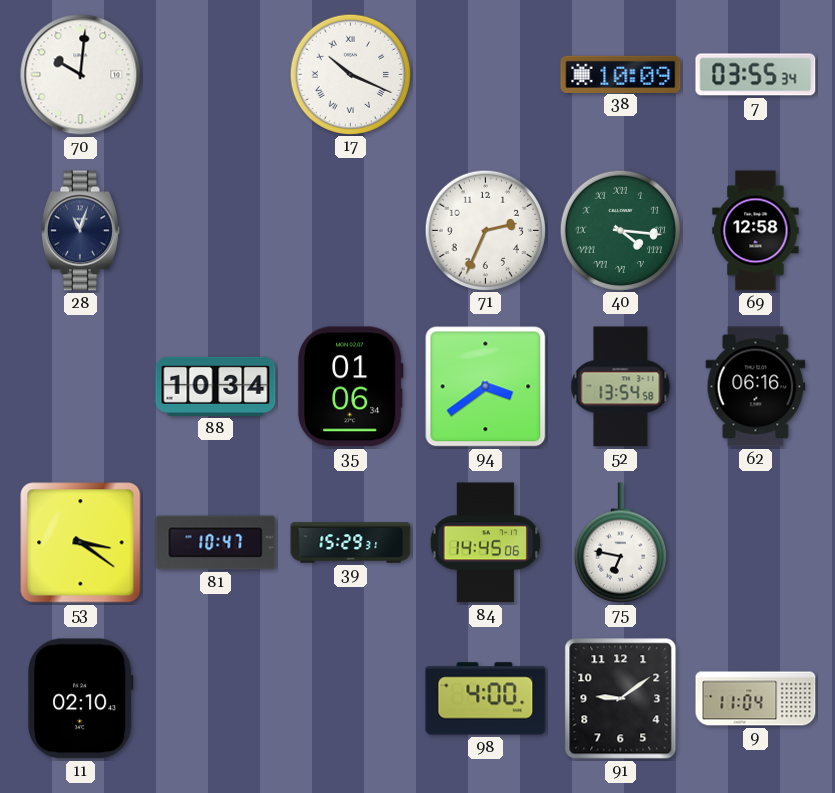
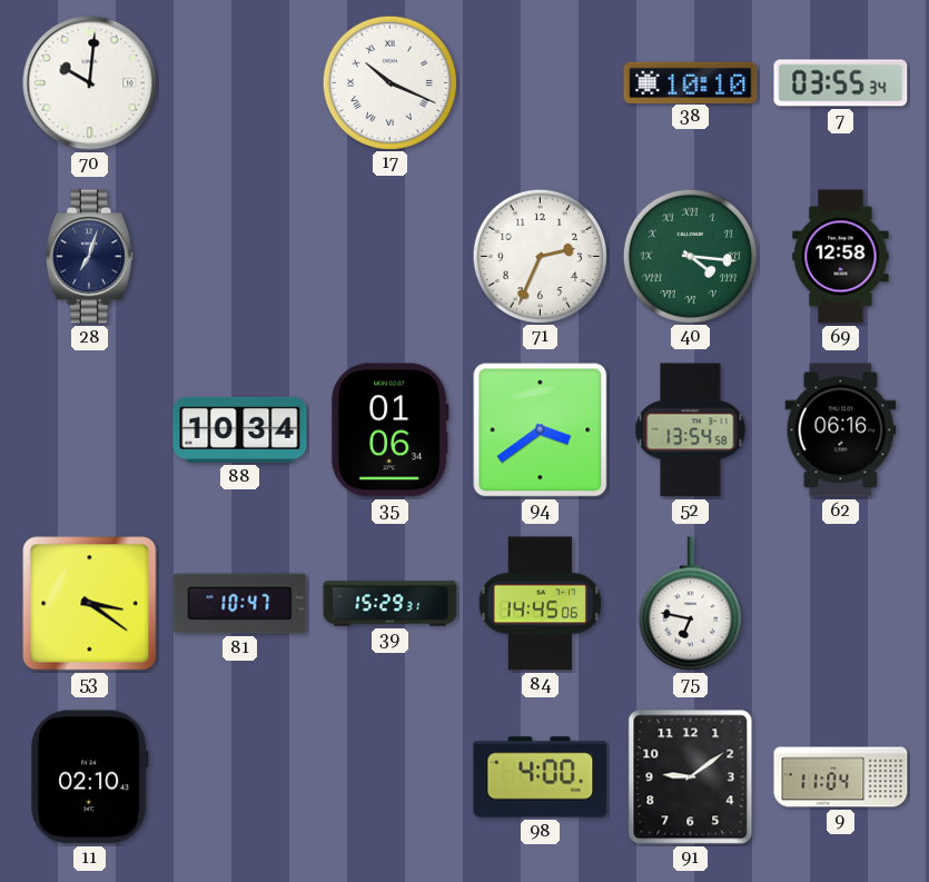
38: 10:09 -> 10:10 (691, 82)
28: 11:03 -> 7:03 (90, 257)
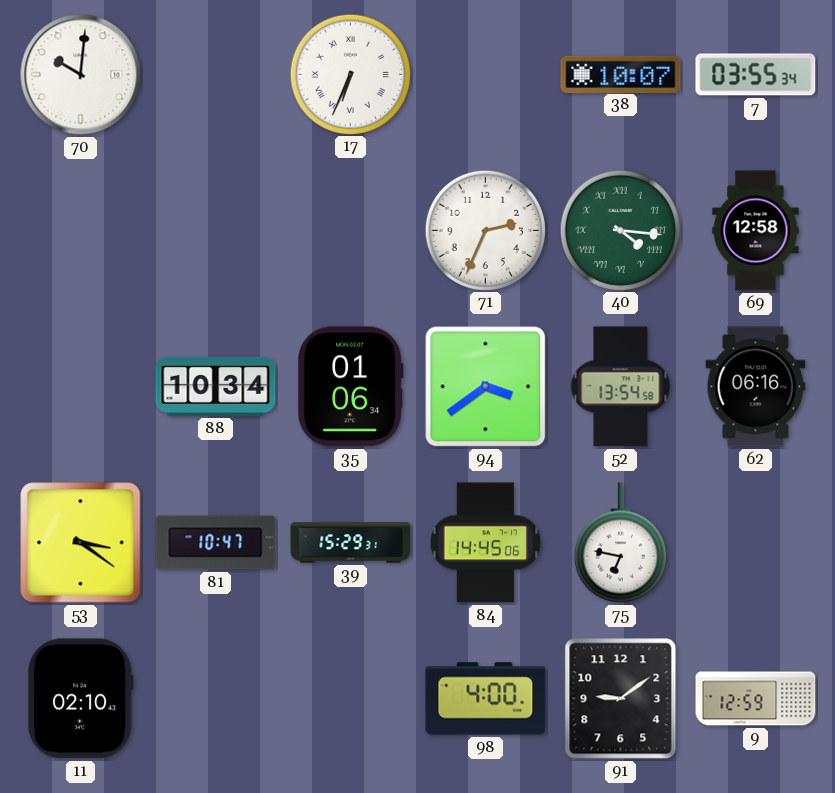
17: 10:19 -> 6:34 (350, 74)
38: 10:10 -> 10:07 (621, 74)
28: 7:03 -> none (90, 257)
9: 11:04 -> 12:59 (756, 699)
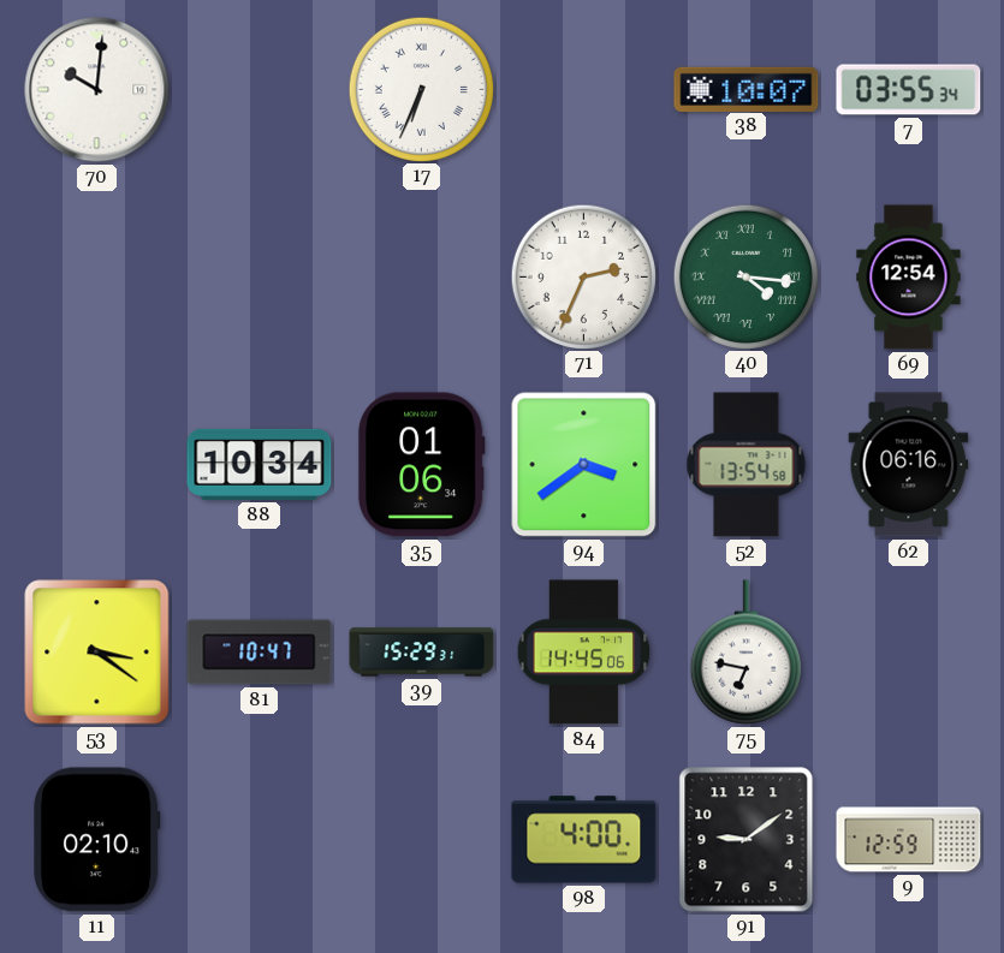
69: 12:58 -> 12:54 (909, 278)
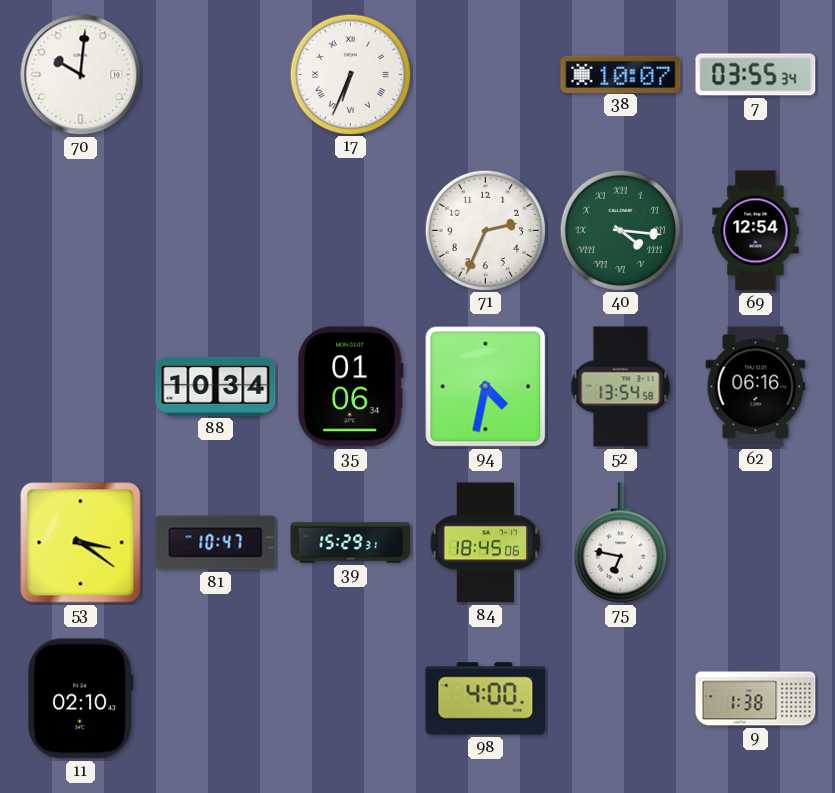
94: 3:39 -> 4:32 (486, 387)
84: 14:45 -> 18:45 (486, 543)
91: 9:09 -> none (747, 840)
9: 12:59 -> 1:38 (756, 699)
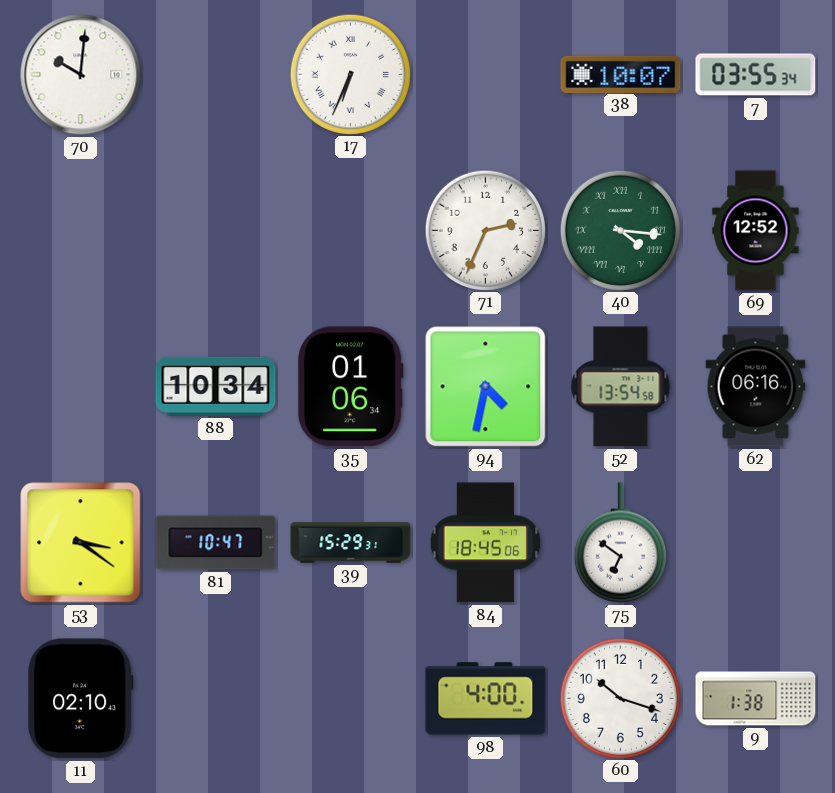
69: 12:54 -> 12:52 (756, 231)
75: 6:47 -> 6:51 (620, 543)
60: none -> 10:18 (620, 698)
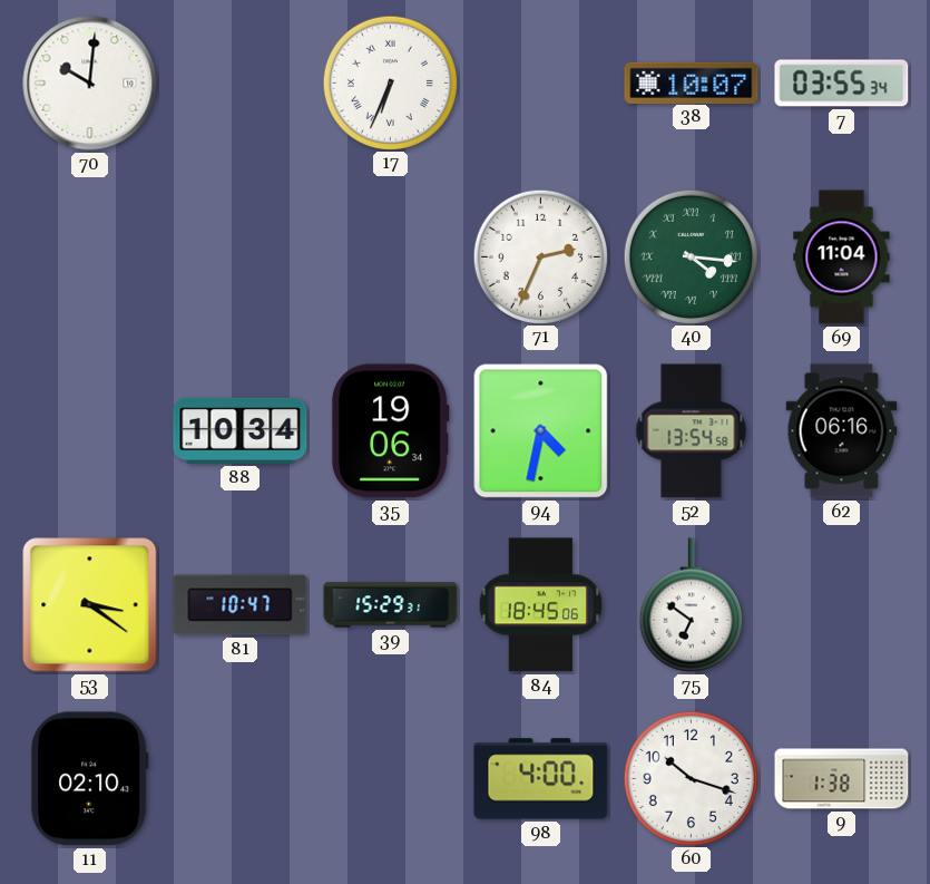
69: 12:52 -> 11:04 (842, 258)
35: 01:06 -> 19:06 (390, 431)
